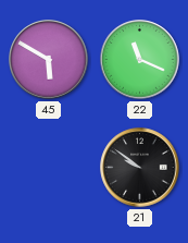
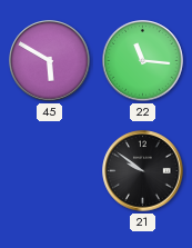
22: 11:19 -> 11:16 (143, 61)
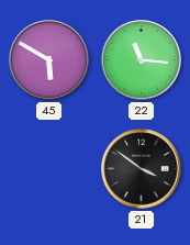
21: 9:51 -> 3:51 (142, 169)
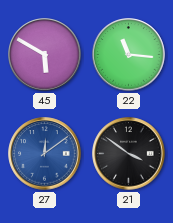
27: none -> 12:09 (45, 154)
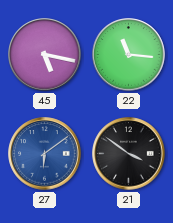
45: 5:50 -> 5:17 (45, 55)
27: 12:09 -> 6:09 (45, 154)
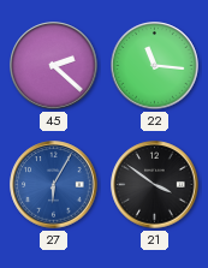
45: 5:17 -> 2:22 (54, 66)
27: 6:09 -> 6:05 (54, 185)
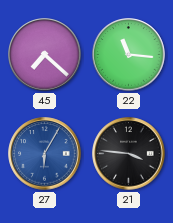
45: 2:22 -> 7:22 (45, 55)
21: 3:51 -> 3:46 (129, 154)
